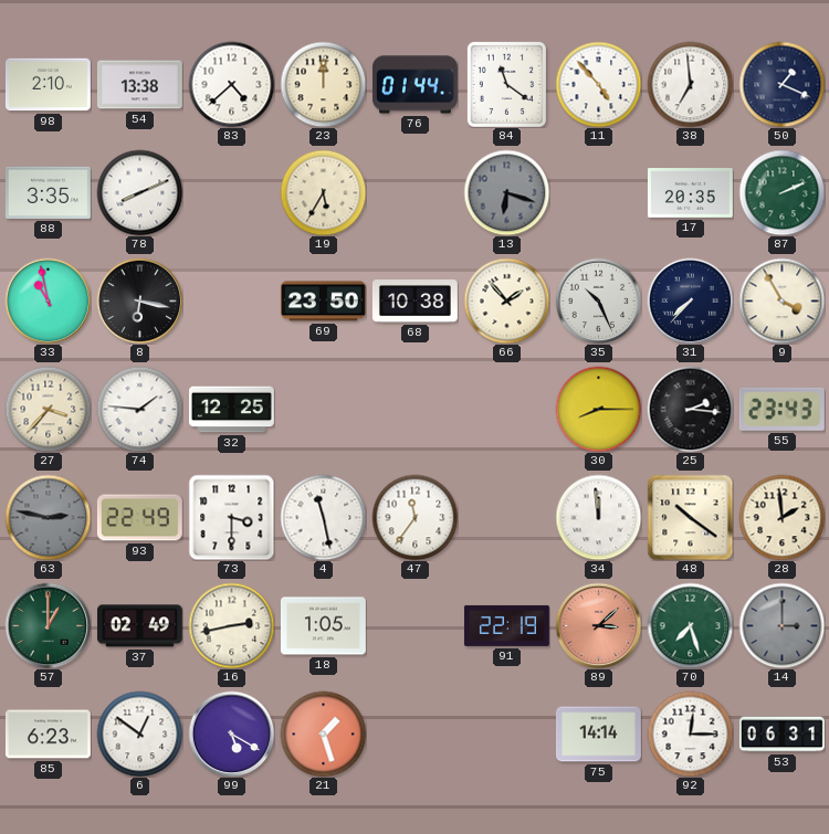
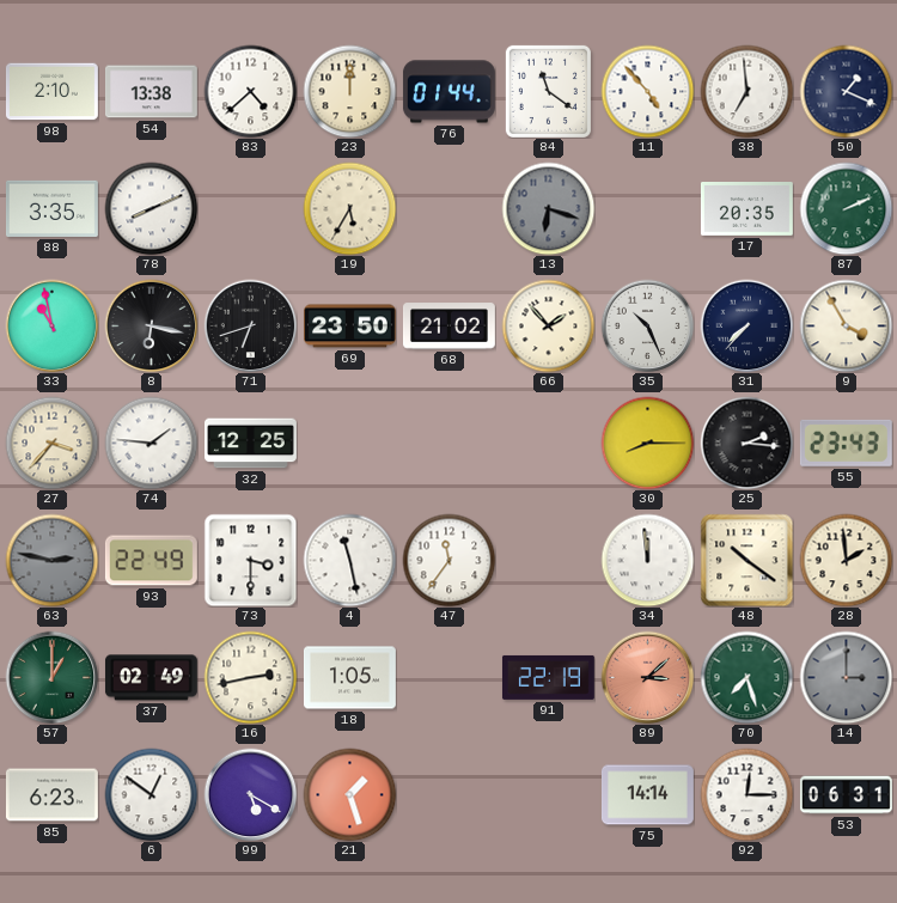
71: none -> 6:42 (250, 325)
68: 10:38 -> 21:02 (448, 327)
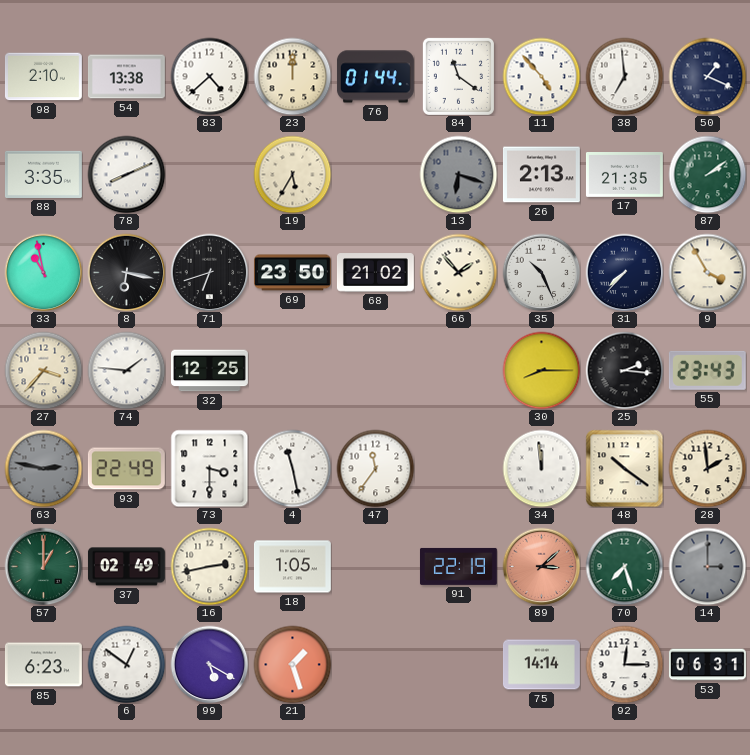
26: none -> 2:13 (541, 175)
17: 20:35 -> 21:35 (624, 175)
87: 2:11 -> 2:09 (707, 174)
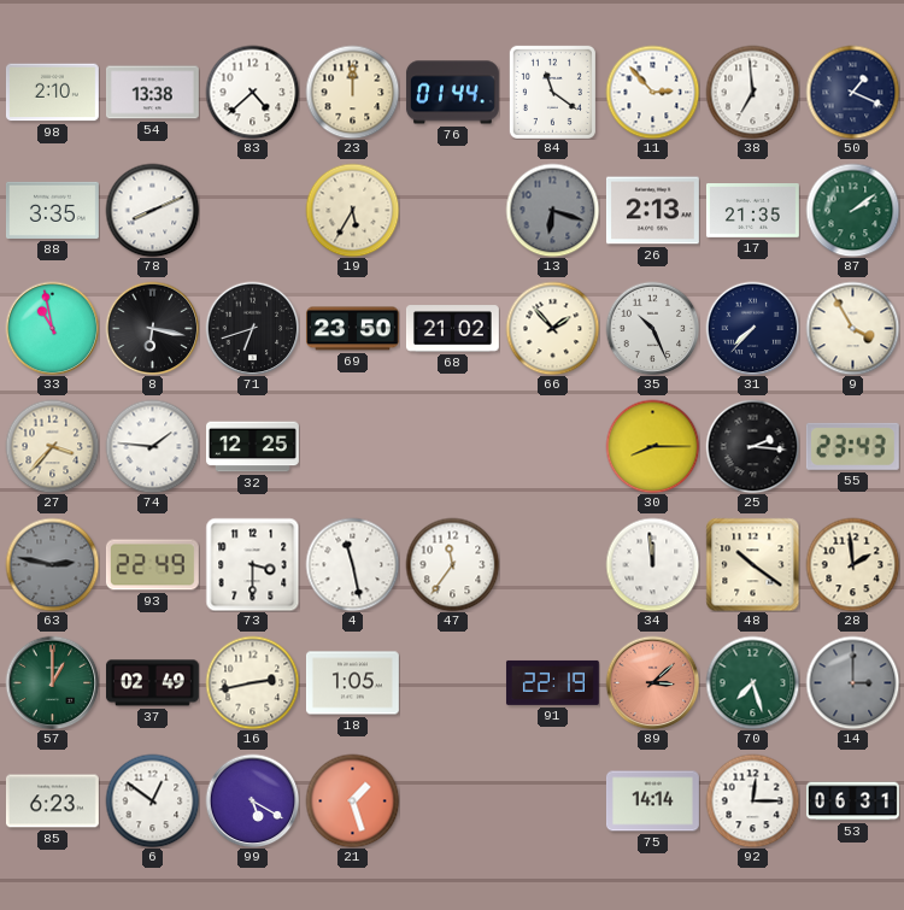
11: 4:53 -> 2:53 (652, 92)
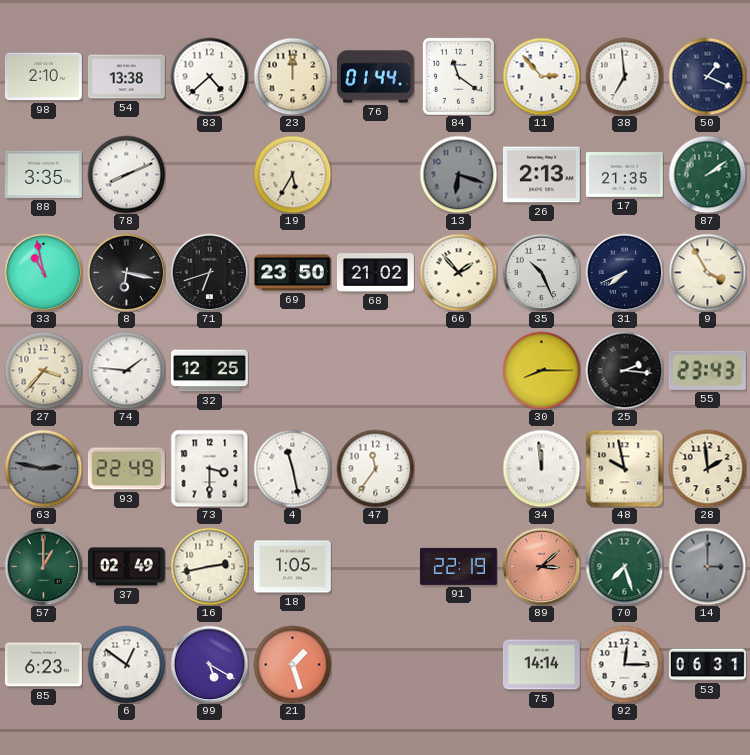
31: 7:37 -> 7:41 (624, 272)
48: 10:21 -> 9:58 (624, 468)
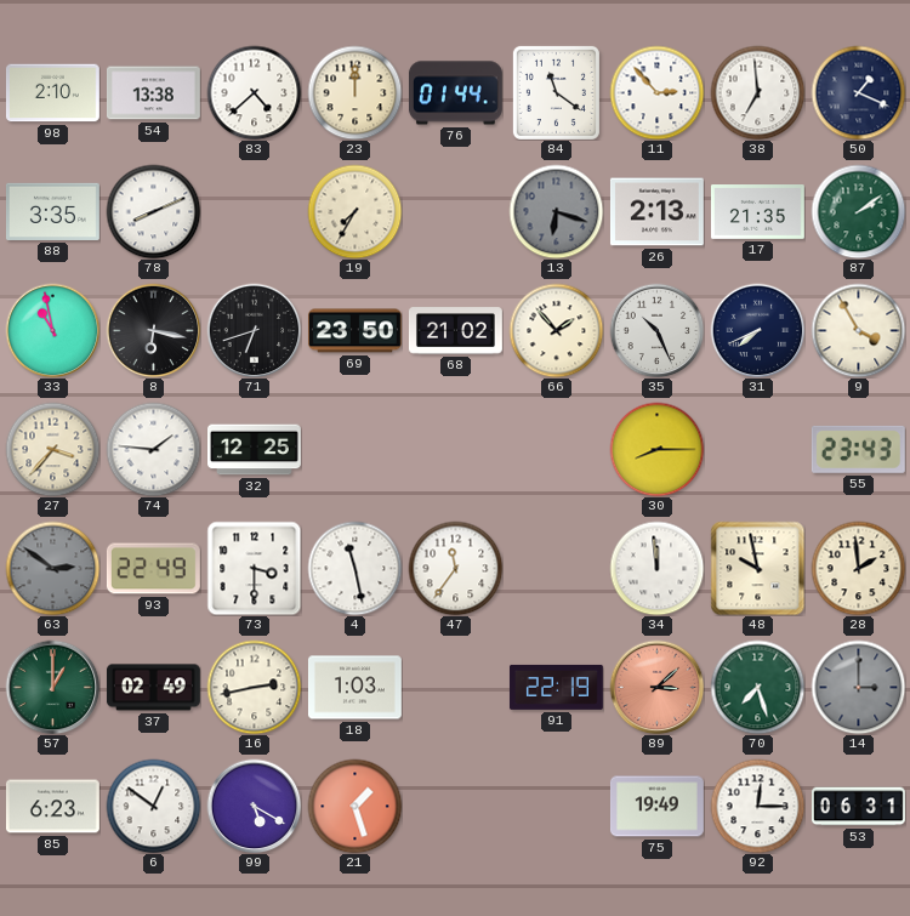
19: 5:35 -> 7:35 (354, 211)
25: 2:16 -> none (624, 370)
63: 2:47 -> 2:51 (52, 568)
18: 1:05 -> 1:03 (354, 688)
75: 14:14 -> 19:49 (656, 807)
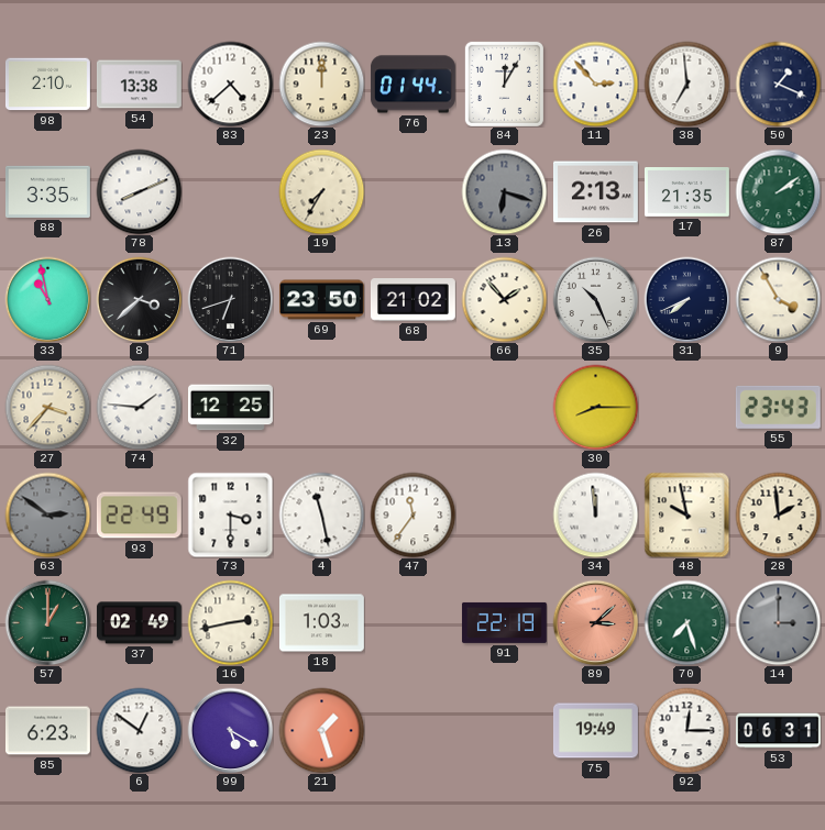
84: 11:21 -> 12:05 (504, 84)
8: 6:17 -> 3:38 (139, 299)
